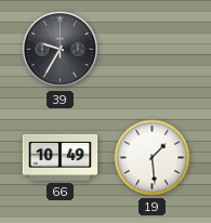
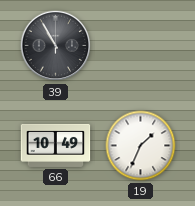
39: 9:35 -> 10:55 (56, 46)
19: 1:29 -> 1:34 (141, 146)
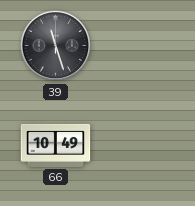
39: 10:55 -> 11:27 (56, 46)
19: 1:34 -> none (141, 146)
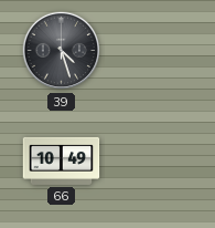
39: 11:27 -> 4:27 (62, 51)
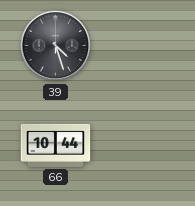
66: 10:49 -> 10:44 (56, 145)
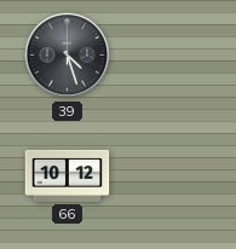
66: 10:44 -> 10:12 (68, 175)
